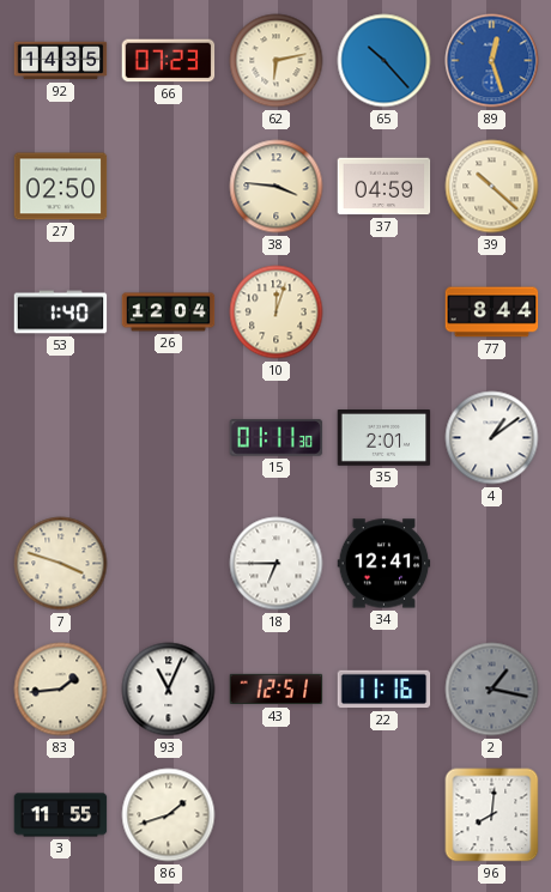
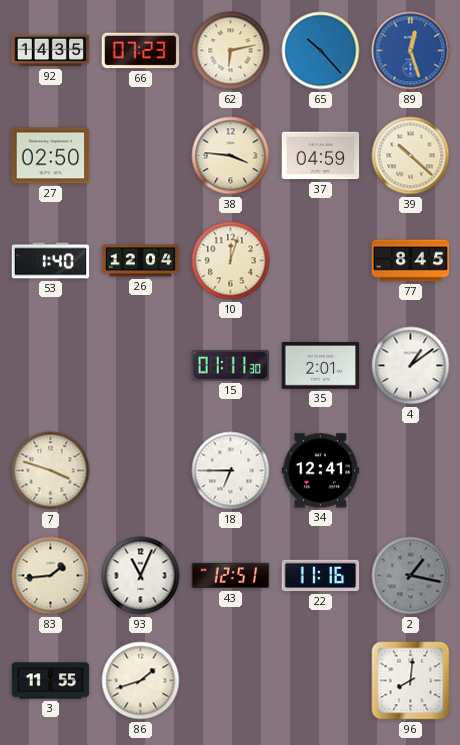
77: 8:44 -> 8:45 (411, 261)
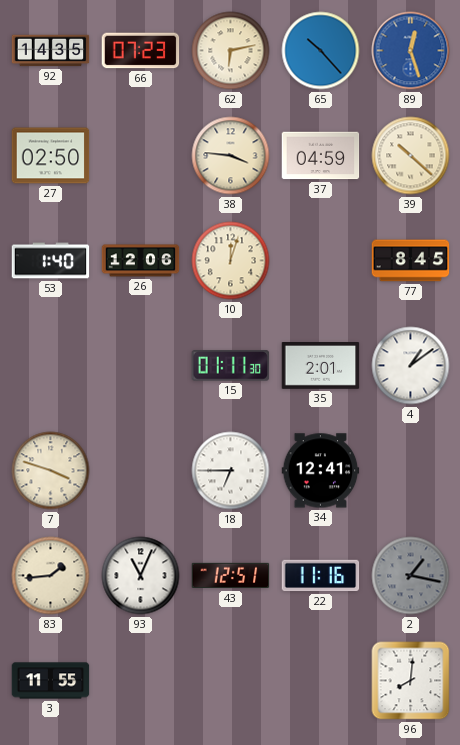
26: 12:04 -> 12:06 (141, 261)
86: 1:42 -> none (141, 681)
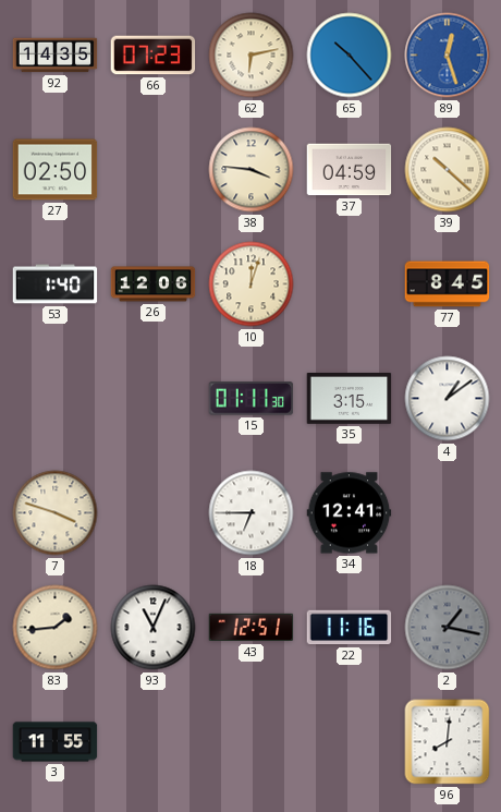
35: 2:01 -> 3:15 (350, 399)
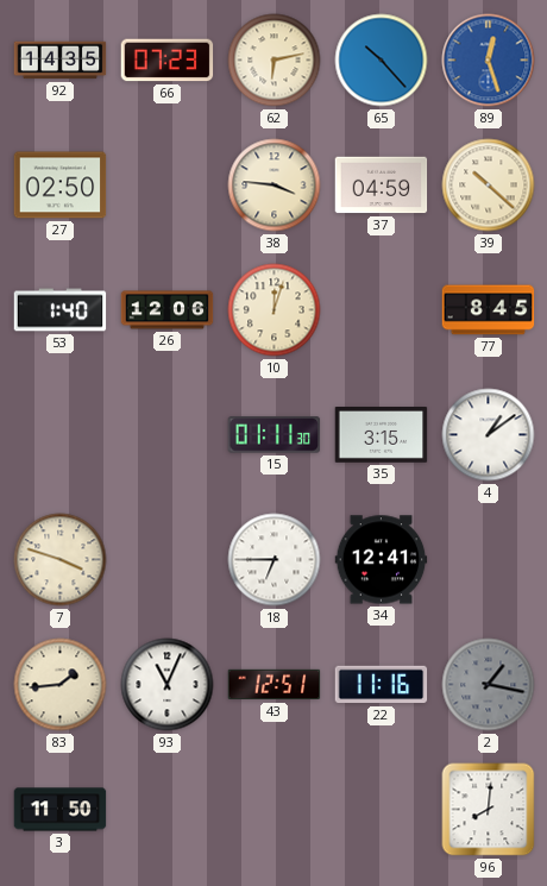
3: 11:55 -> 11:50 (61, 810)
